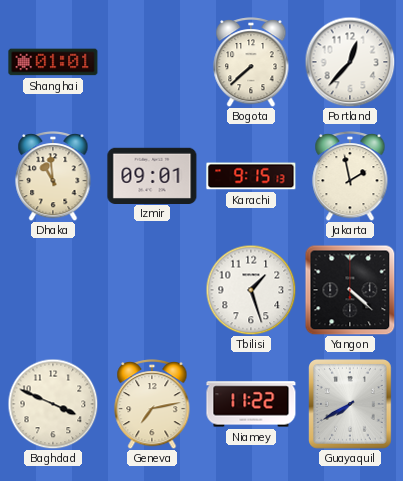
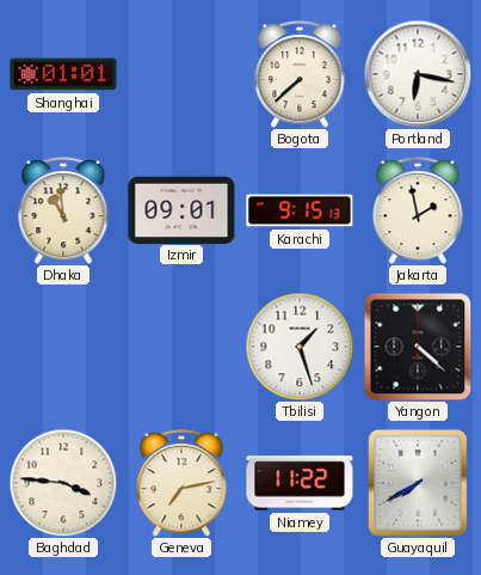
Portland: 12:37 -> 6:17 (418, 74)
Baghdad: 3:49 -> 3:46 (63, 483)
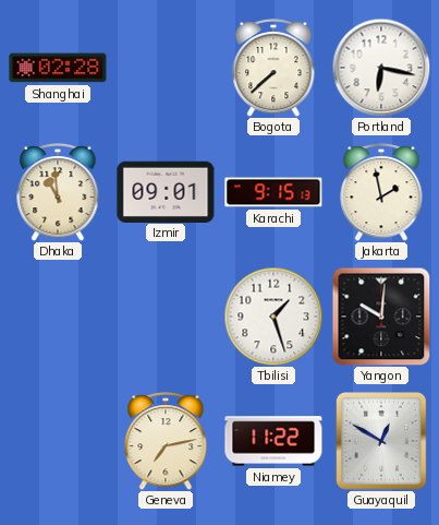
Shanghai: 01:01 -> 02:28 (58, 68)
Yangon: 4:22 -> 10:01 (381, 317)
Baghdad: 3:46 -> none (63, 483)
Guayaquil: 7:40 -> 12:50 (382, 442)
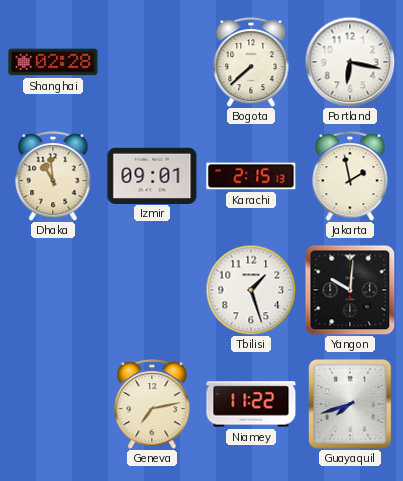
Karachi: 9:15 -> 2:15 (251, 176)
Guayaquil: 12:50 -> 7:42 (351, 405)
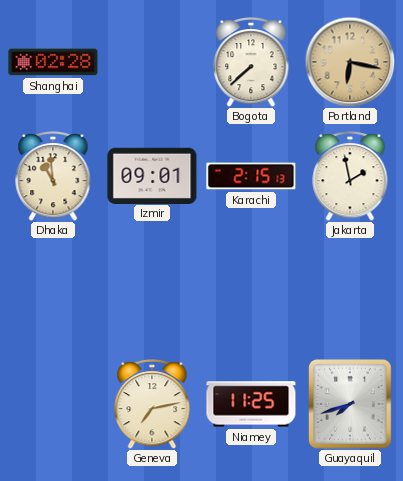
Portland dial: white -> champagne (350, 62)
Tbilisi: 1:27 -> none (251, 290)
Yangon: 10:01 -> none (350, 290)
Niamey: 11:22 -> 11:25 (251, 404)
